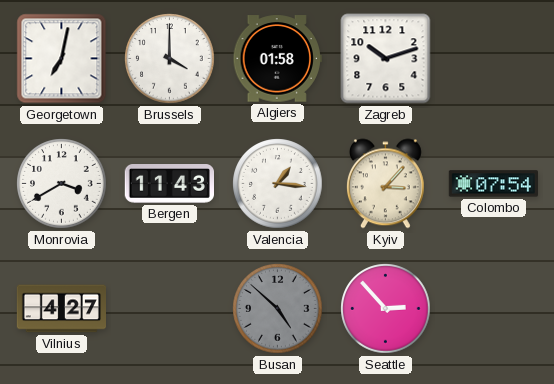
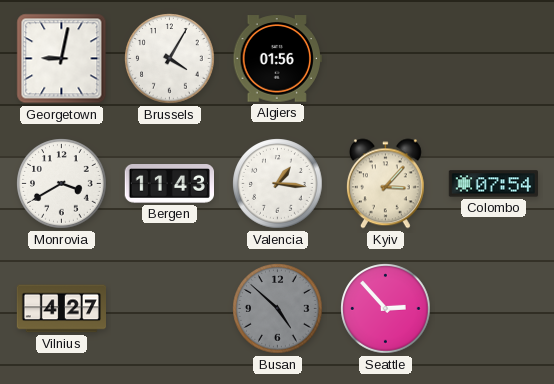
Georgetown: 7:02 -> 9:02 (62, 59)
Brussels: 4:00 -> 4:05 (170, 59)
Algiers: 01:58 -> 01:56 (277, 59)
Zagreb: 10:12 -> none (386, 59)
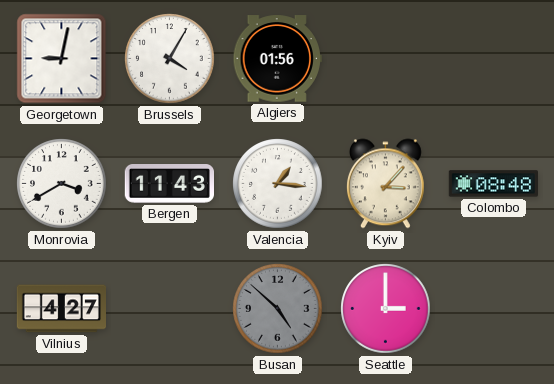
Colombo: 07:54 -> 08:48 (493, 184)
Seattle: 2:53 -> 3:00 (386, 309)
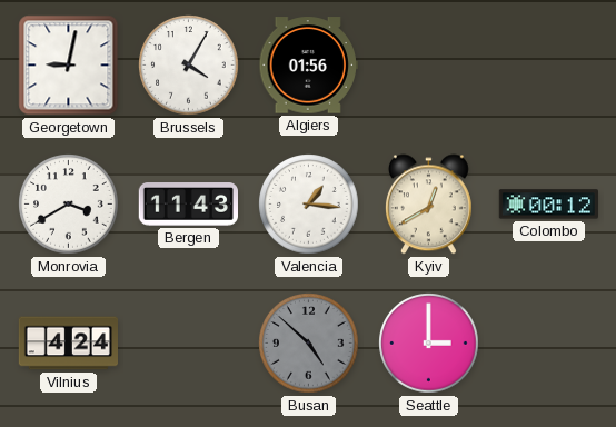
Kyiv: 3:07 -> 12:40 (428, 205)
Colombo: 08:48 -> 00:12 (548, 205)
Vilnius: 4:27 -> 4:24 (68, 344)
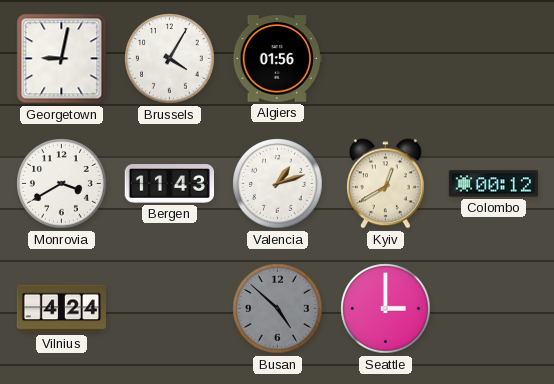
Valencia: 1:16 -> 1:12 (278, 184)
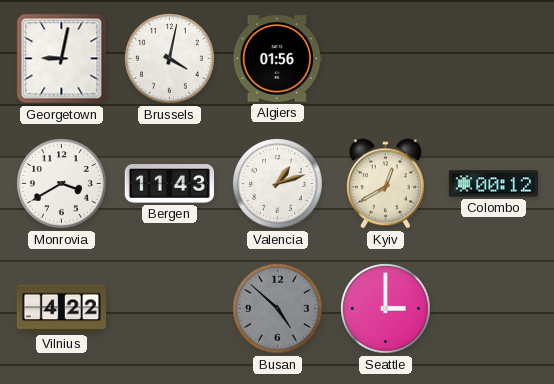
Brussels: 4:05 -> 4:02 (170, 59)
Vilnius: 4:24 -> 4:22 (61, 309)
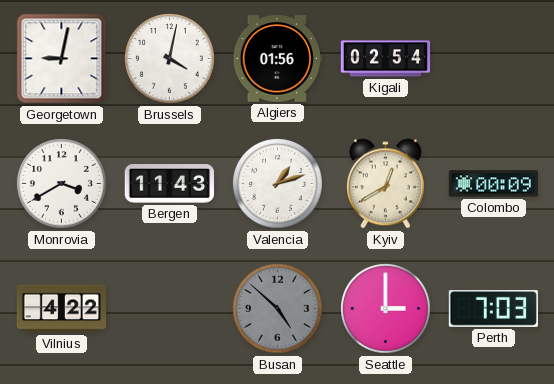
Kigali: none -> 02:54 (386, 59)
Colombo: 00:12 -> 00:09 (493, 184)
Perth: none -> 7:03 (493, 308)
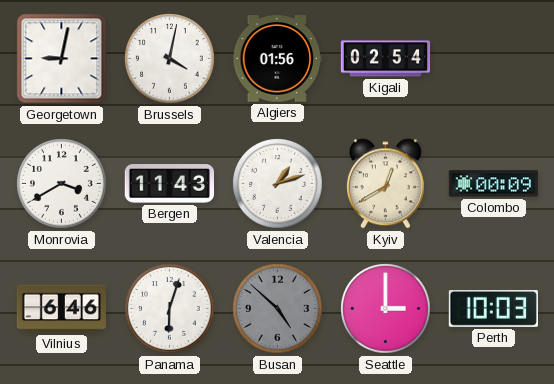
Vilnius: 4:22 -> 6:46 (61, 309)
Panama: none -> 6:03 (170, 309)
Perth: 7:03 -> 10:03 (493, 308)
